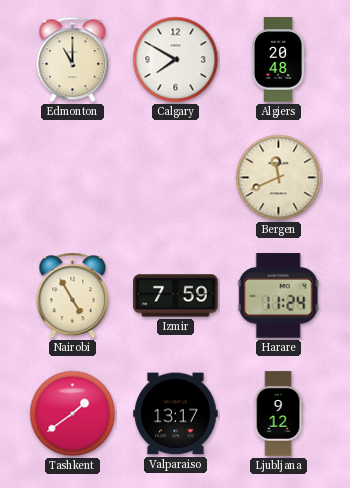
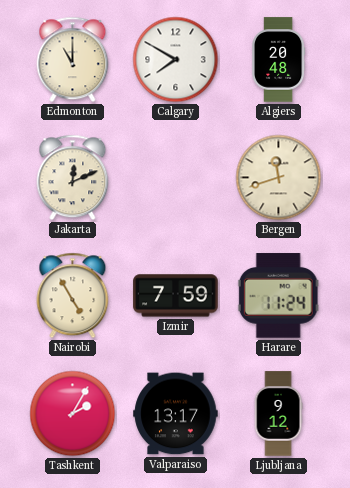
Jakarta: none -> 12:11 (73, 178)
Bergen: 11:41 -> 11:42 (279, 178)
Tashkent: 1:39 -> 2:05 (73, 414)
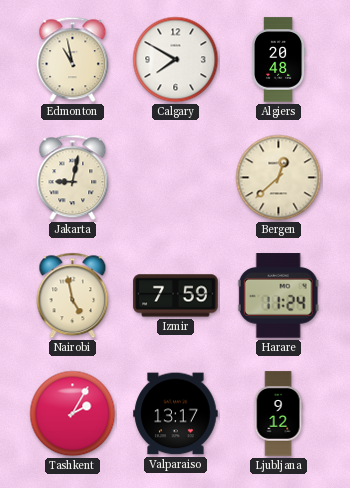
Edmonton: 11:00 -> 10:58 (73, 60)
Jakarta: 12:11 -> 9:02 (73, 178)
Bergen: 11:42 -> 12:38 (279, 178)
Nairobi: 4:55 -> 4:58 (73, 296)
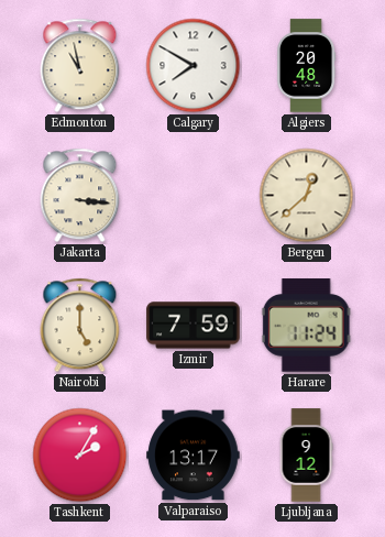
Jakarta: 9:02 -> 3:16 (80, 196)
Nairobi: 4:58 -> 5:00 (80, 326)
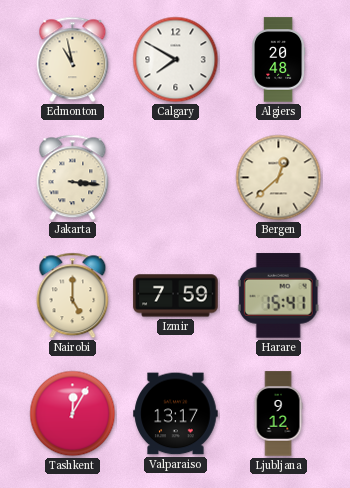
Harare: 11:24 -> 15:41 (278, 296)
Tashkent: 2:05 -> 12:05 (73, 414)
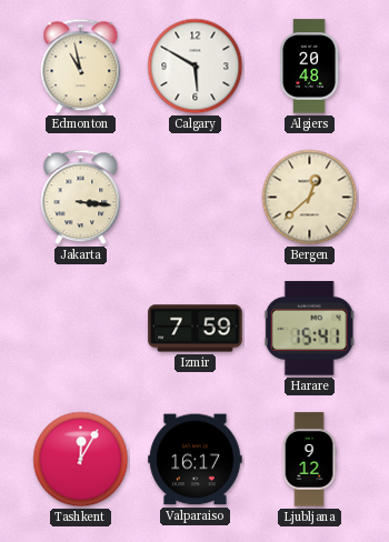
Calgary: 7:50 -> 5:50 (196, 67)
Nairobi: 5:00 -> none (73, 296)
Valparaiso: 13:17 -> 16:17 (196, 460)
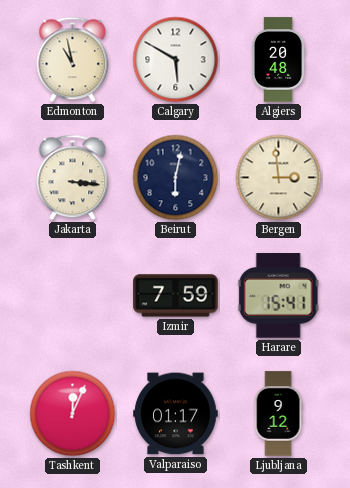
Beirut: none -> 6:02 (176, 178)
Bergen: 12:38 -> 2:59 (279, 178)
Tashkent: 12:05 -> 12:04 (73, 414)
Valparaiso: 16:17 -> 01:17 (176, 414)
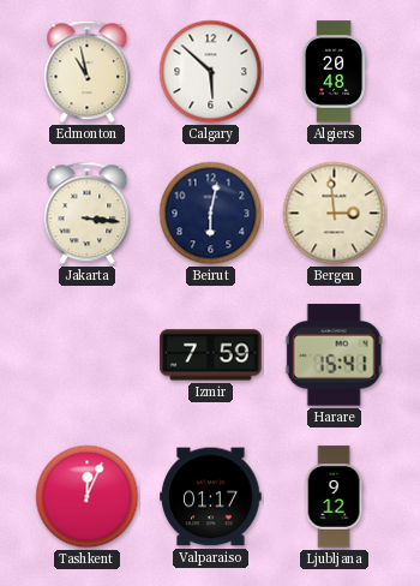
Calgary: 5:50 -> 5:52 (211, 72)
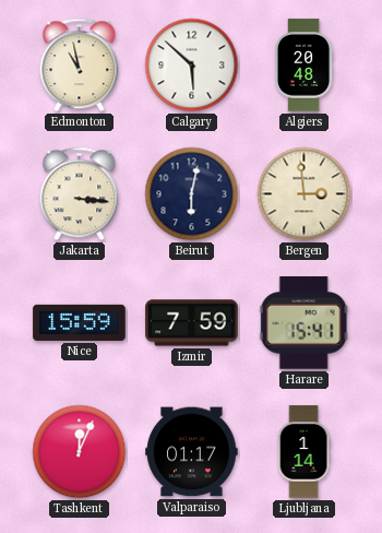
Nice: none -> 15:59 (80, 322)
Ljubljana: 9:12 -> 1:14 (303, 452)
